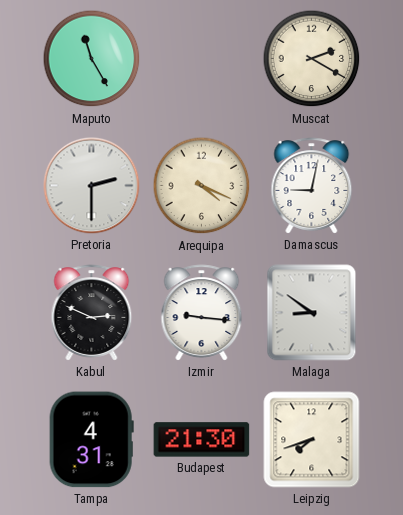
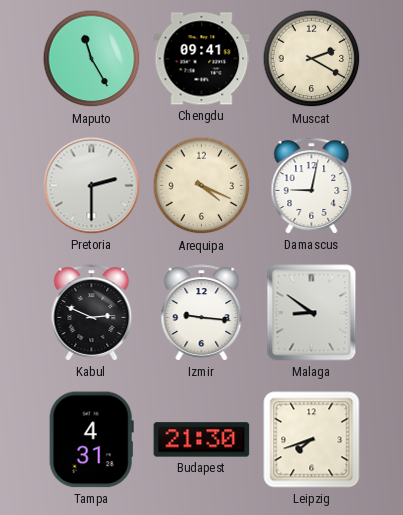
Chengdu: none -> 09:41 (202, 59)
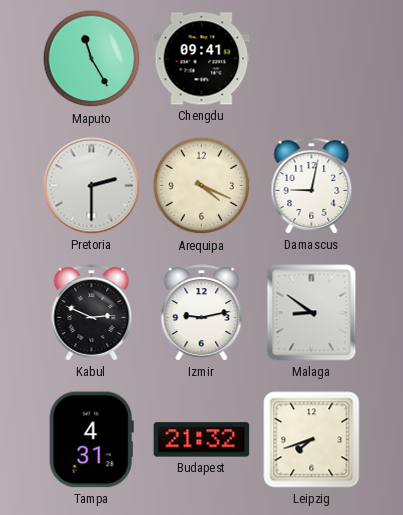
Muscat: 2:20 -> none (312, 59)
Izmir: 9:16 -> 9:13 (202, 313)
Budapest: 21:30 -> 21:32 (202, 440)
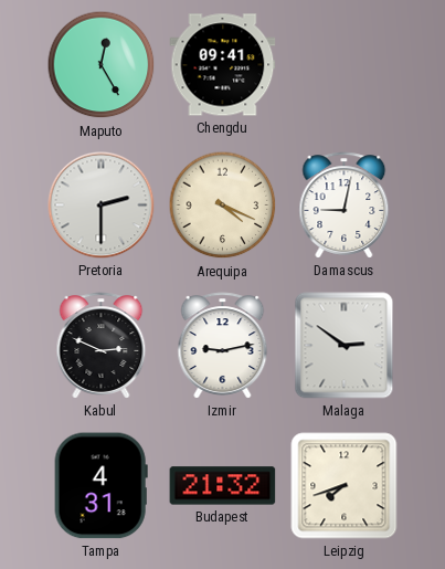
Maputo: 11:25 -> 12:25 (102, 65)
Malaga: 8:51 -> 2:51 (345, 346)
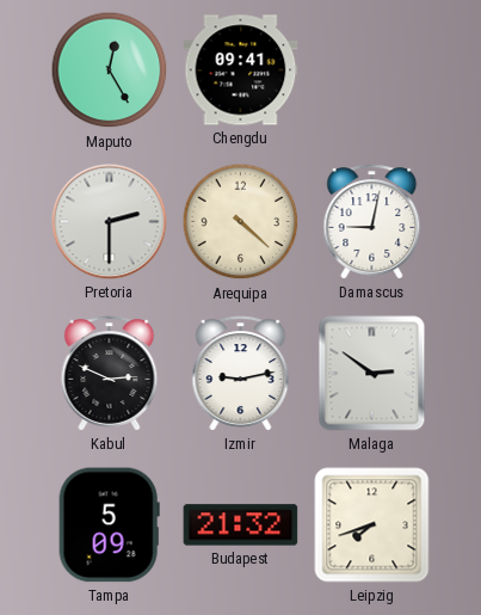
Arequipa: 4:19 -> 4:22 (241, 222)
Tampa: 4:31 -> 5:09 (109, 525)
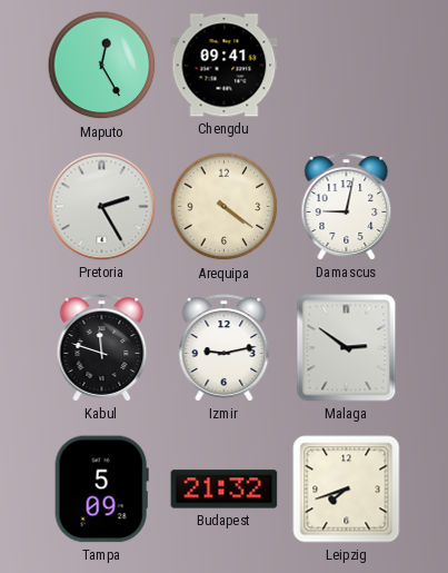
Pretoria: 2:30 -> 2:25 (102, 207)
Arequipa: 4:22 -> 4:21 (225, 207)
Kabul: 2:49 -> 11:48 (102, 348)
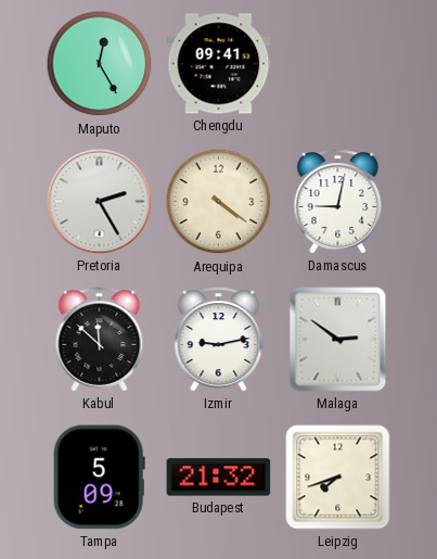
Kabul: 11:48 -> 11:52 (100, 340)
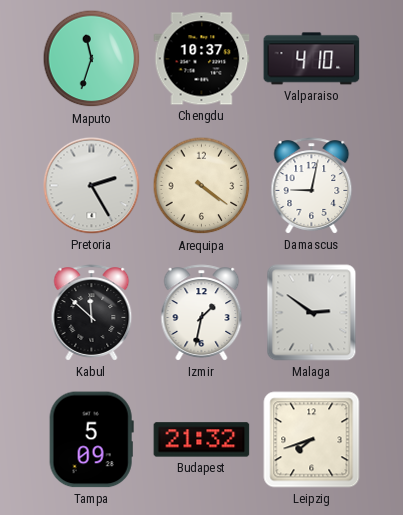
Maputo: 12:25 -> 11:33 (92, 59)
Chengdu: 09:41 -> 10:37 (202, 59)
Valparaiso: none -> 4:10 (312, 59)
Izmir: 9:13 -> 1:32 (202, 313)
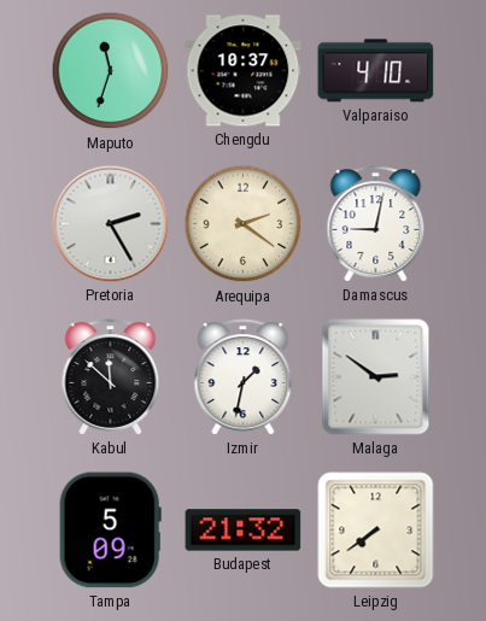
Arequipa: 4:21 -> 2:21 (244, 224)
Leipzig: 7:42 -> 7:39 (376, 531)
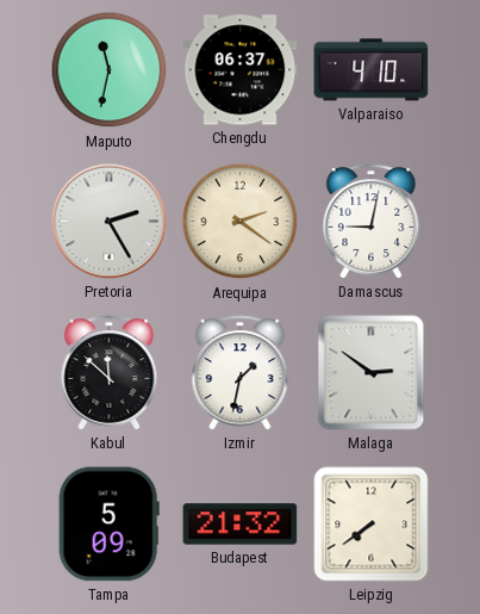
Maputo: 11:33 -> 11:32 (110, 70)
Chengdu: 10:37 -> 06:37 (241, 70)
